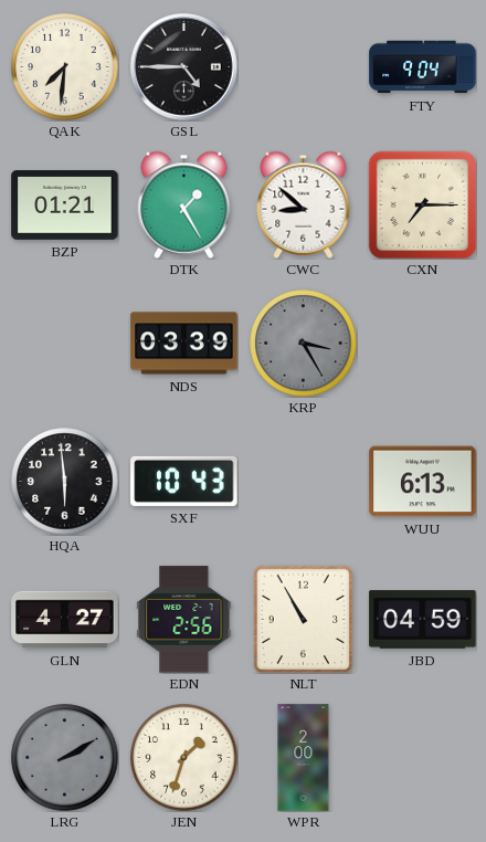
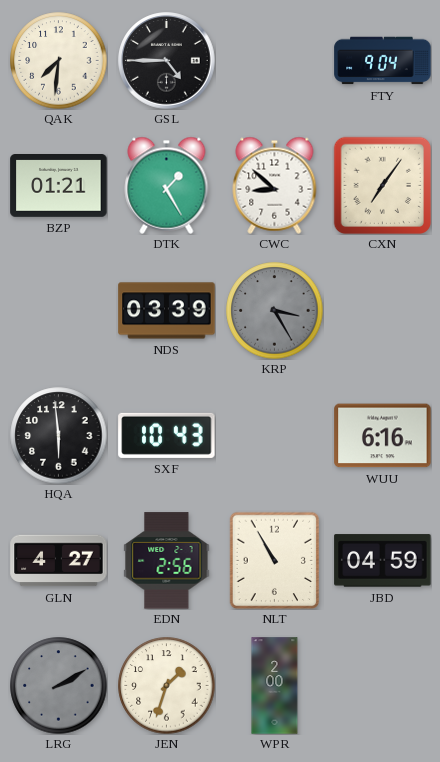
CXN: 7:15 -> 7:06 (382, 185)
WUU: 6:13 -> 6:16 (383, 436)
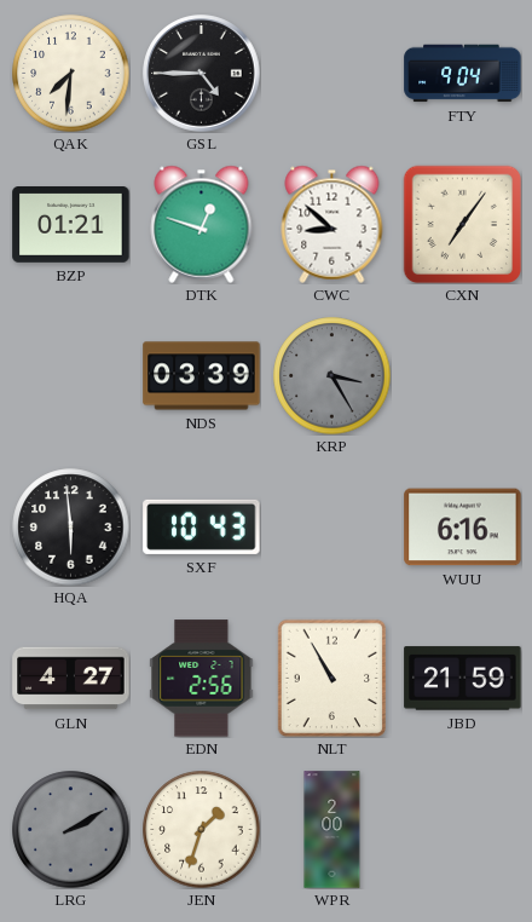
DTK: 1:25 -> 12:48 (202, 224)
JBD: 04:59 -> 21:59 (463, 679)
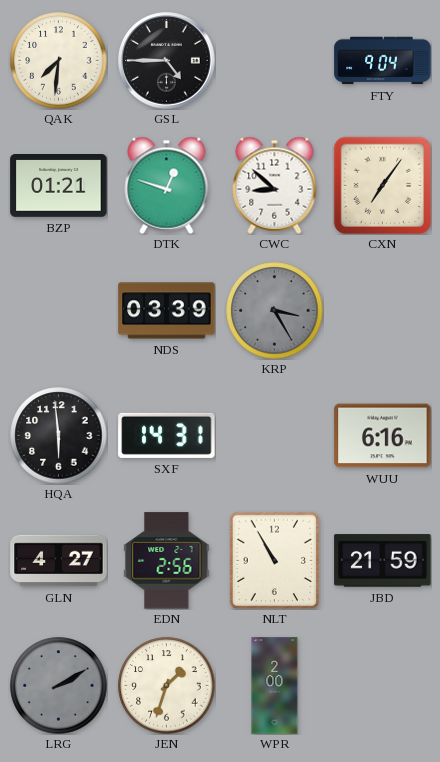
SXF: 10:43 -> 14:31 (167, 435)
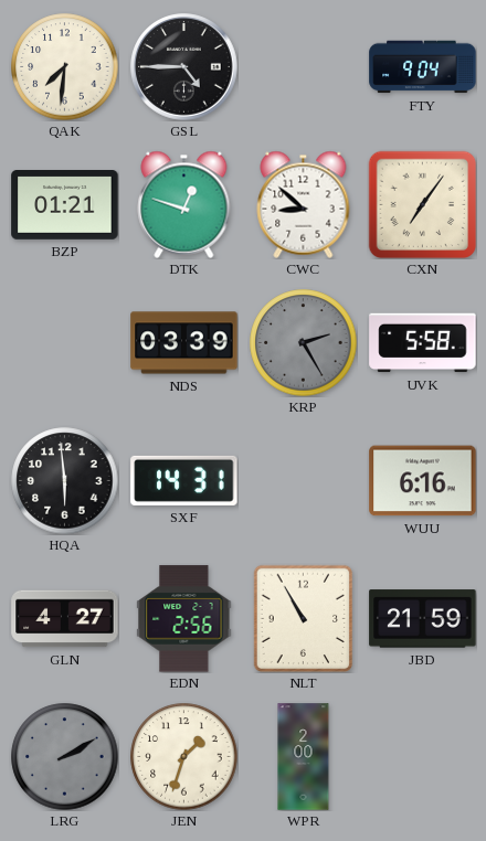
KRP: 3:25 -> 2:25 (304, 343)
UVK: none -> 5:58 (423, 343)
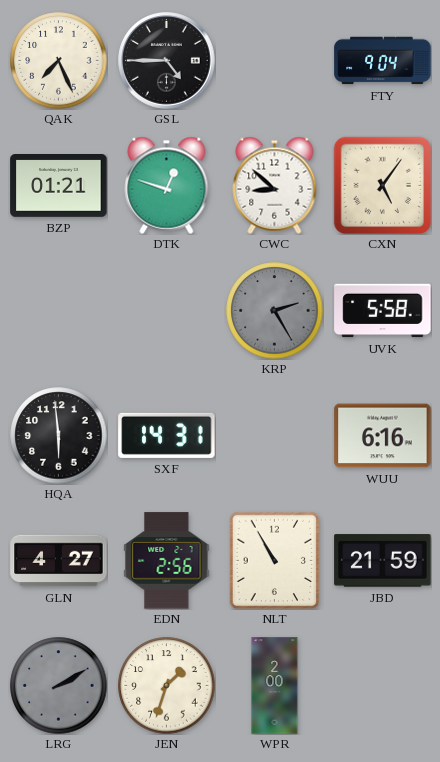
QAK: 7:31 -> 7:26 (59, 61)
CXN: 7:06 -> 5:06 (382, 185)
NDS: 03:39 -> none (184, 343)
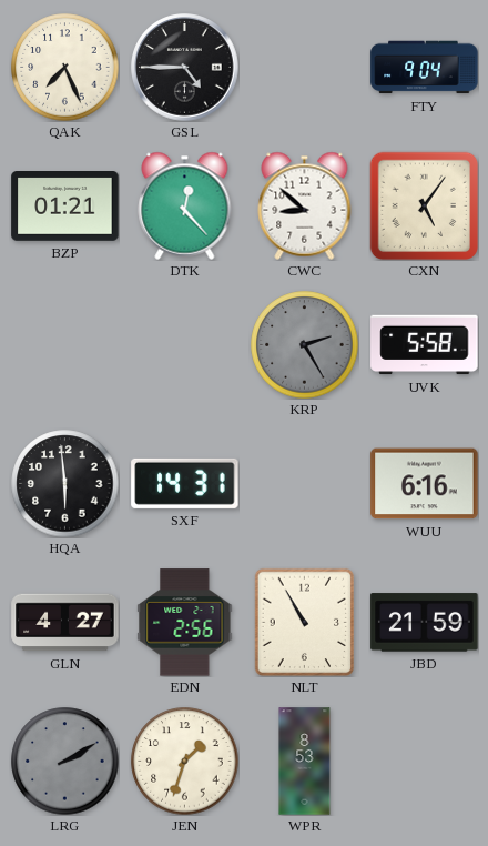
DTK: 12:48 -> 12:23 (185, 205)
WPR: 2:00 -> 8:53 (305, 762)
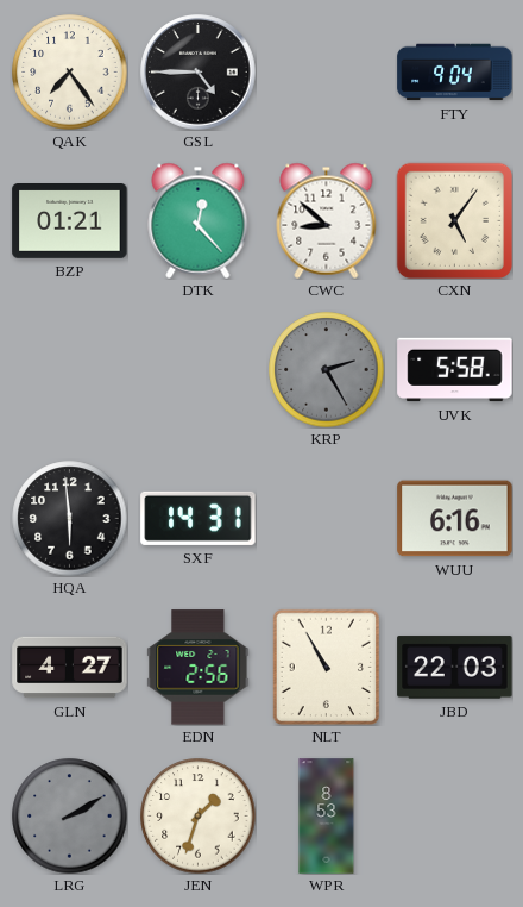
QAK: 7:26 -> 7:24 (70, 73)
JBD: 21:59 -> 22:03 (455, 668)
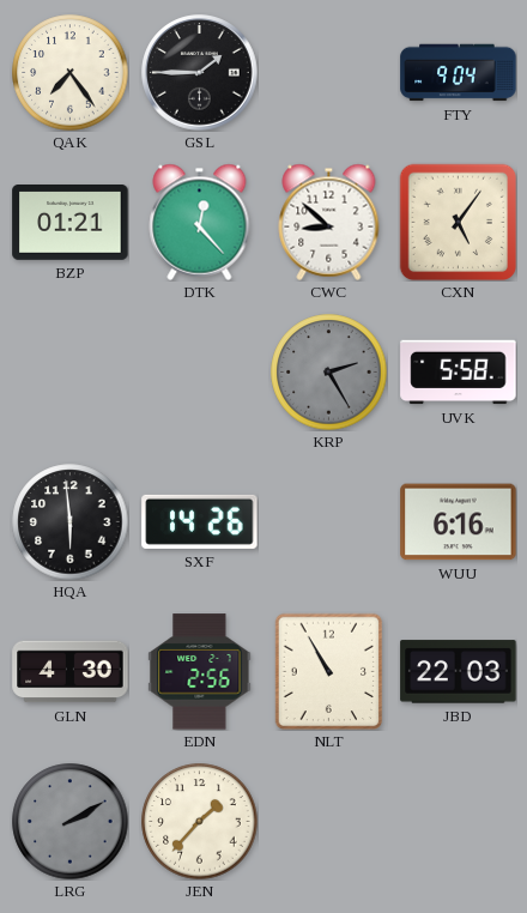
GSL: 4:45 -> 1:45 (200, 73)
SXF: 14:31 -> 14:26 (200, 521)
GLN: 4:27 -> 4:30 (71, 672)
JEN: 1:33 -> 1:37 (200, 822)
WPR: 8:53 -> none (327, 817)
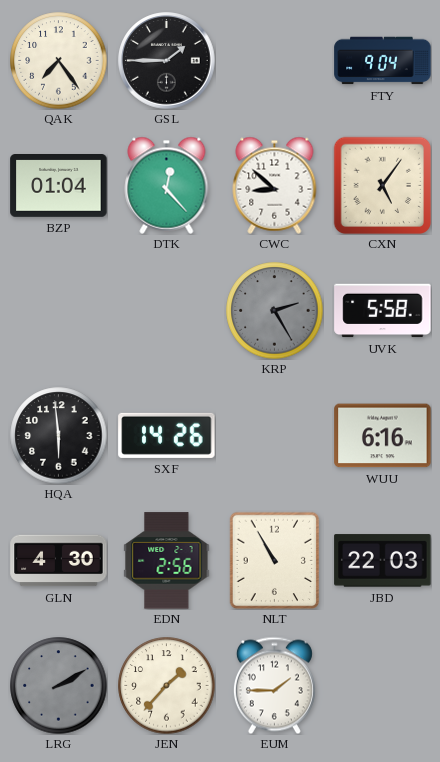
BZP: 01:21 -> 01:04 (59, 186)
EUM: none -> 1:45 (274, 685)
